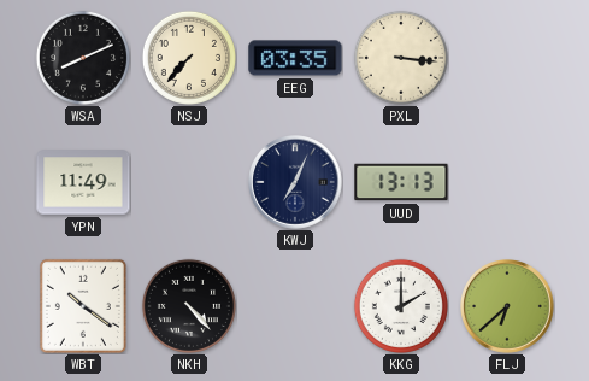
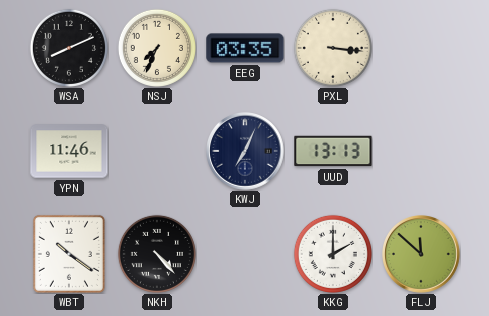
NSJ: 7:37 -> 7:34 (157, 48)
YPN: 11:49 -> 11:46 (69, 151)
FLJ: 6:38 -> 11:52 (422, 255)
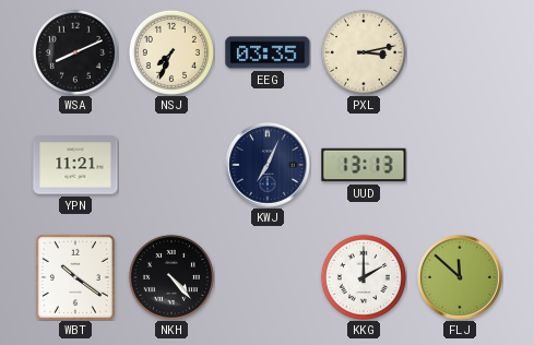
PXL: 3:16 -> 3:13 (364, 52)
YPN: 11:46 -> 11:21 (75, 165)
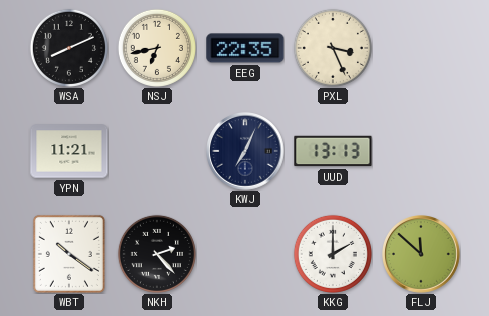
NSJ: 7:34 -> 6:43 (157, 48)
EEG: 03:35 -> 22:35 (245, 48)
PXL: 3:13 -> 3:26 (333, 48)
NKH: 4:23 -> 2:23 (157, 254)
